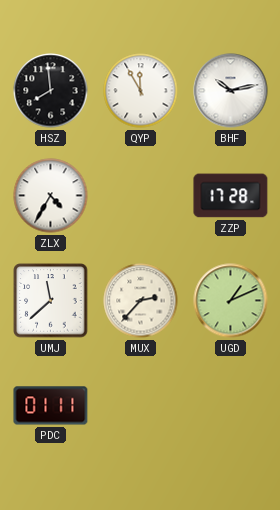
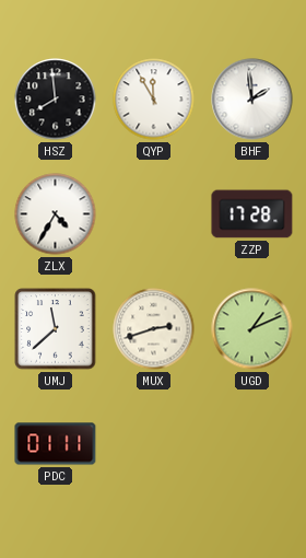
BHF: 10:13 -> 1:59 (252, 100)
MUX: 2:37 -> 2:42 (154, 329)
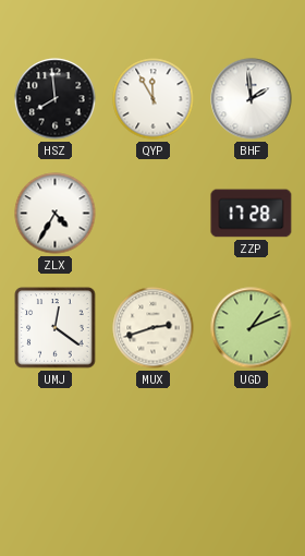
UMJ: 11:38 -> 12:21 (56, 328)
PDC: 01:11 -> none (56, 444)
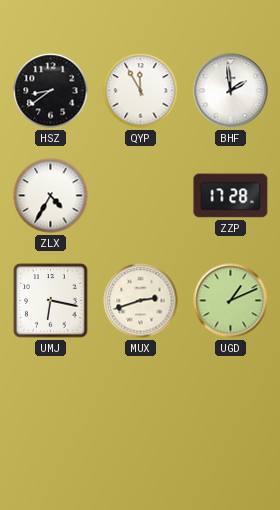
HSZ: 7:59 -> 8:39 (51, 91)
UMJ: 12:21 -> 6:17 (51, 301)
